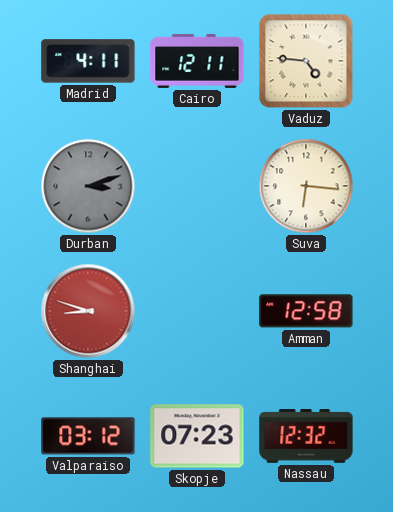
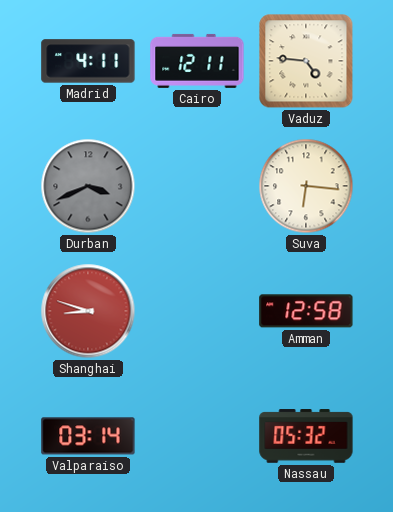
Durban: 3:12 -> 3:41 (88, 186)
Valparaiso: 03:12 -> 03:14 (88, 436)
Skopje: 07:23 -> none (197, 436)
Nassau: 12:32 -> 05:32 (306, 436)
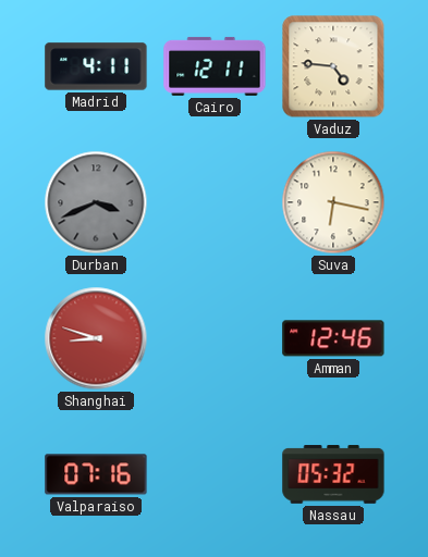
Suva: 6:16 -> 6:17 (333, 202)
Amman: 12:58 -> 12:46 (333, 338)
Valparaiso: 03:14 -> 07:16 (96, 474)
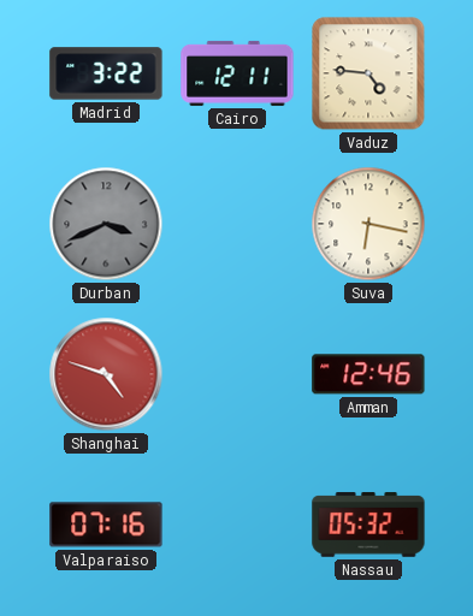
Madrid: 4:11 -> 3:22 (106, 73)
Shanghai: 8:48 -> 4:48 (106, 374)
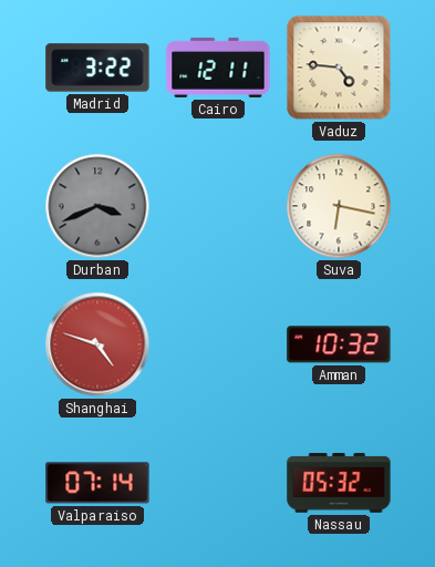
Amman: 12:46 -> 10:32 (339, 344)
Valparaiso: 07:16 -> 07:14 (97, 483)
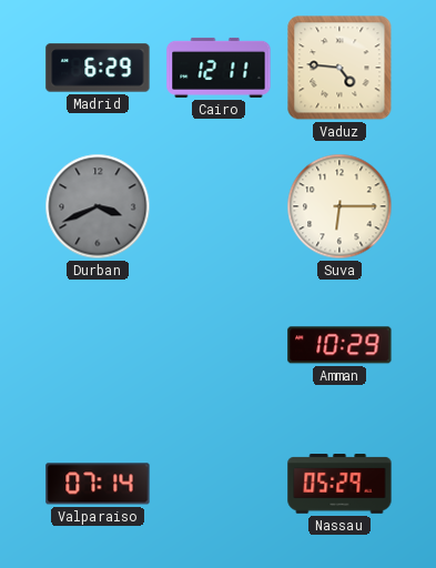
Madrid: 3:22 -> 6:29 (98, 68)
Suva: 6:17 -> 6:15 (339, 206)
Shanghai: 4:48 -> none (97, 344)
Amman: 10:32 -> 10:29 (339, 345)
Nassau: 05:32 -> 05:29 (339, 484)
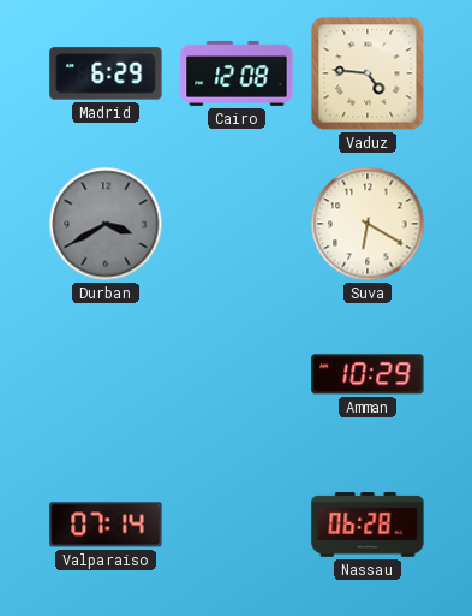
Cairo: 12:11 -> 12:08 (237, 73)
Durban: 3:41 -> 3:40 (106, 224)
Suva: 6:15 -> 6:20 (368, 224)
Nassau: 05:29 -> 06:28 (368, 525)
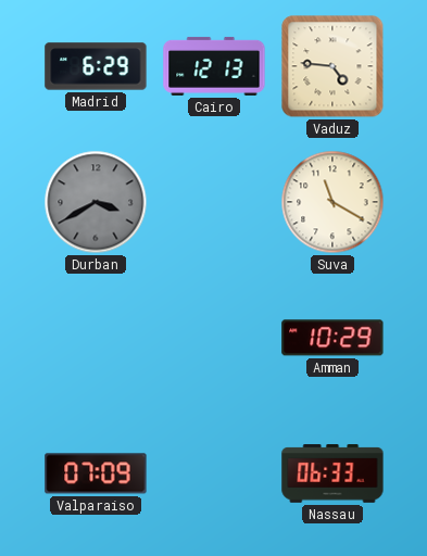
Cairo: 12:08 -> 12:13 (214, 66)
Suva: 6:20 -> 11:20 (332, 202)
Valparaiso: 07:14 -> 07:09 (96, 473)
Nassau: 06:28 -> 06:33 (332, 473)
